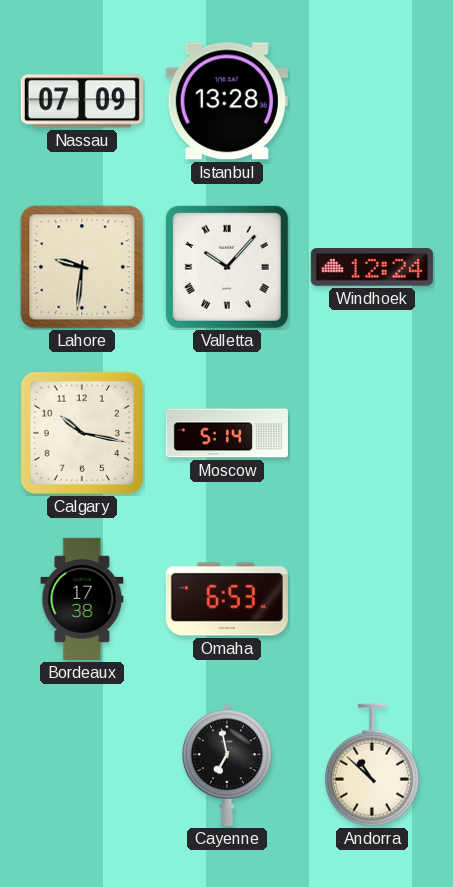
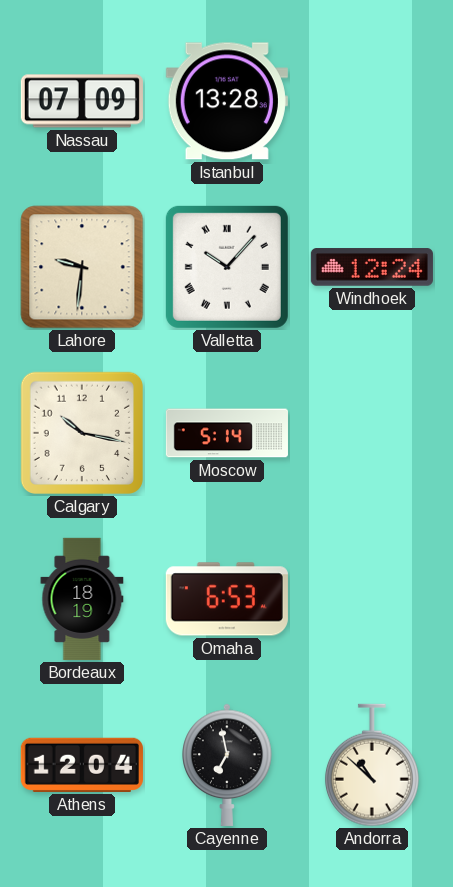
Bordeaux: 17:38 -> 18:19 (82, 599)
Athens: none -> 12:04 (82, 765)
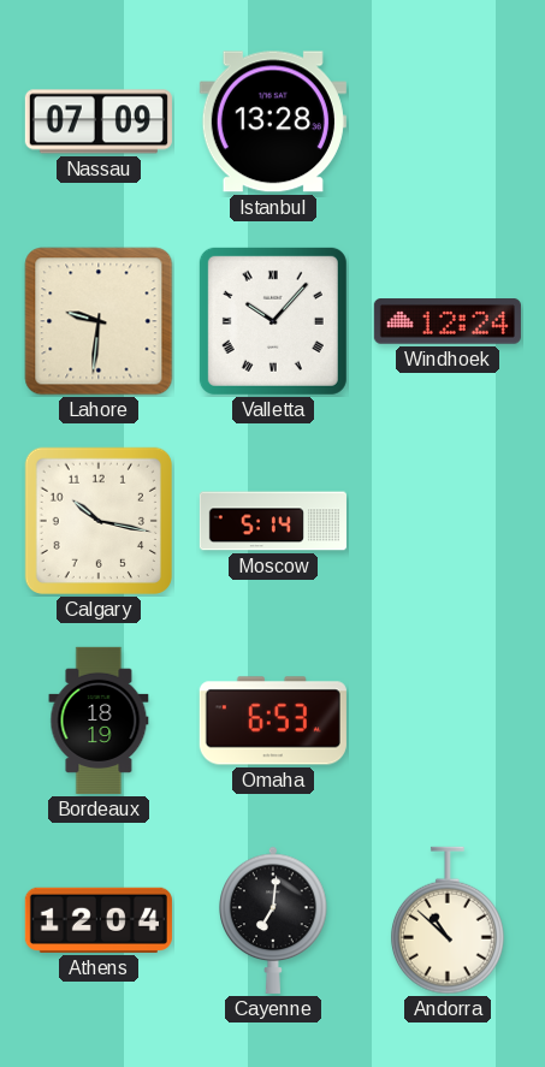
Cayenne: 6:58 -> 7:01 (273, 920)
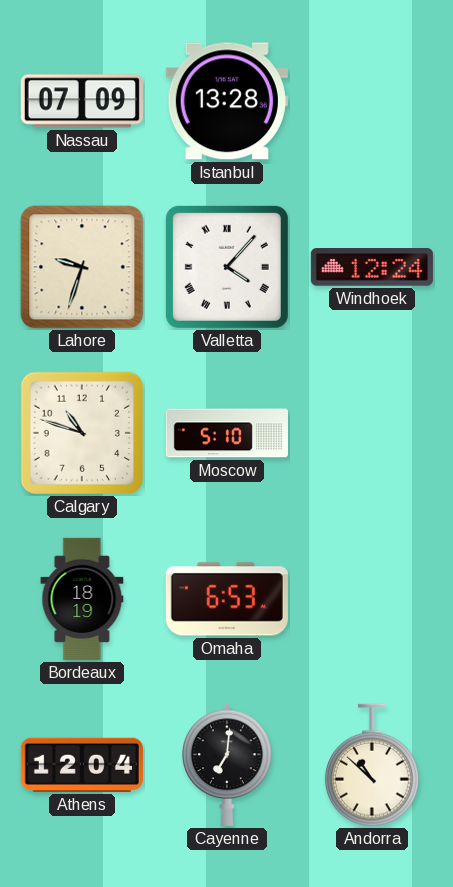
Lahore: 9:31 -> 9:33 (82, 267)
Valletta: 10:07 -> 4:07 (227, 267)
Calgary: 10:17 -> 10:48 (82, 433)
Moscow: 5:14 -> 5:10 (227, 433)
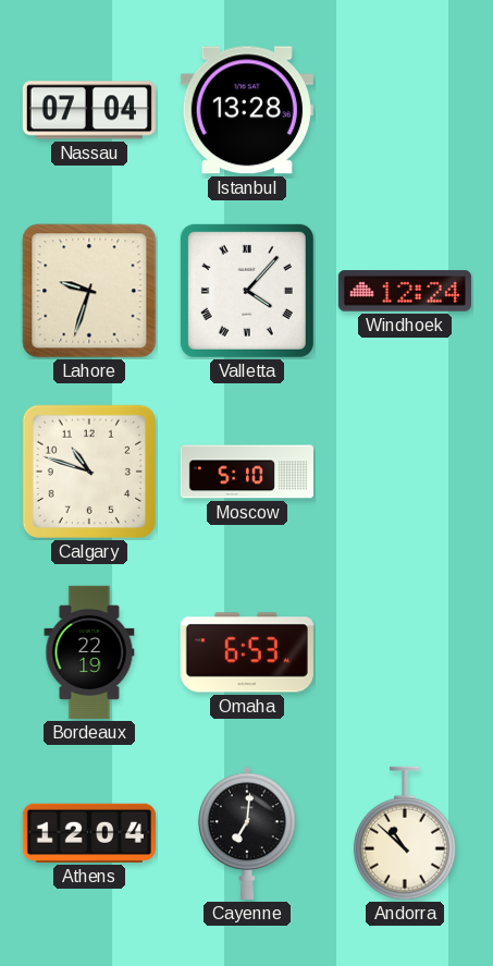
Nassau: 07:09 -> 07:04 (89, 110)
Bordeaux: 18:19 -> 22:19 (89, 652)
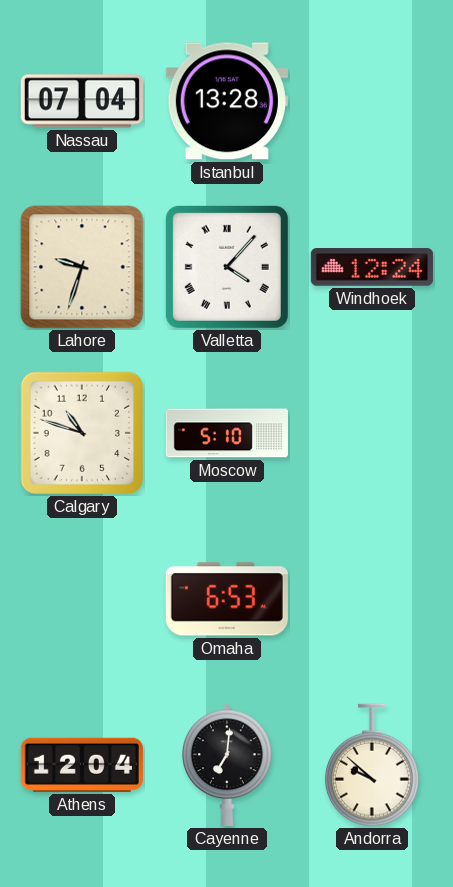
Bordeaux: 22:19 -> none (89, 652)
Andorra: 10:52 -> 9:52 (372, 765)
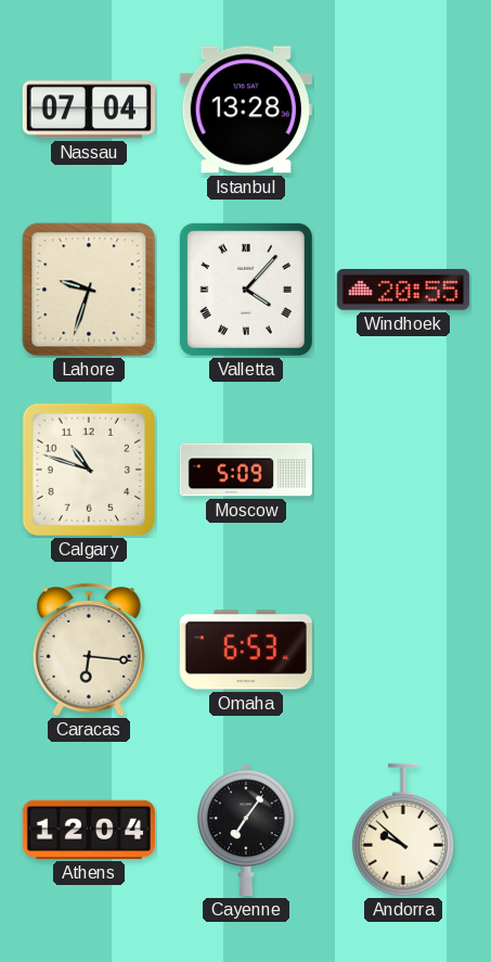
Windhoek: 12:24 -> 20:55 (403, 290)
Moscow: 5:10 -> 5:09 (246, 470)
Caracas: none -> 6:16 (90, 650)
Cayenne: 7:01 -> 7:06 (246, 830)
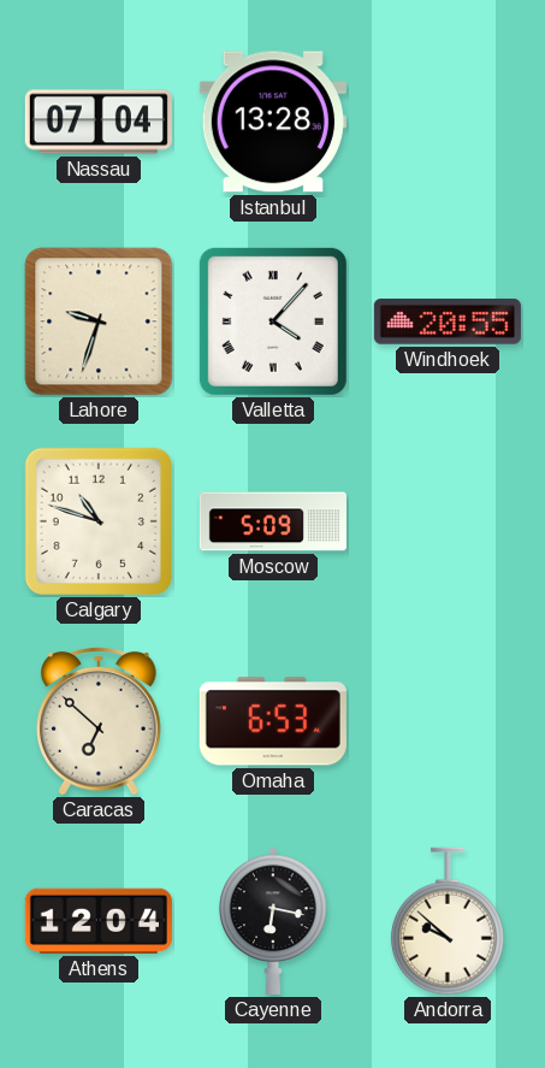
Caracas: 6:16 -> 6:52 (100, 721)
Cayenne: 7:06 -> 6:17 (273, 921)
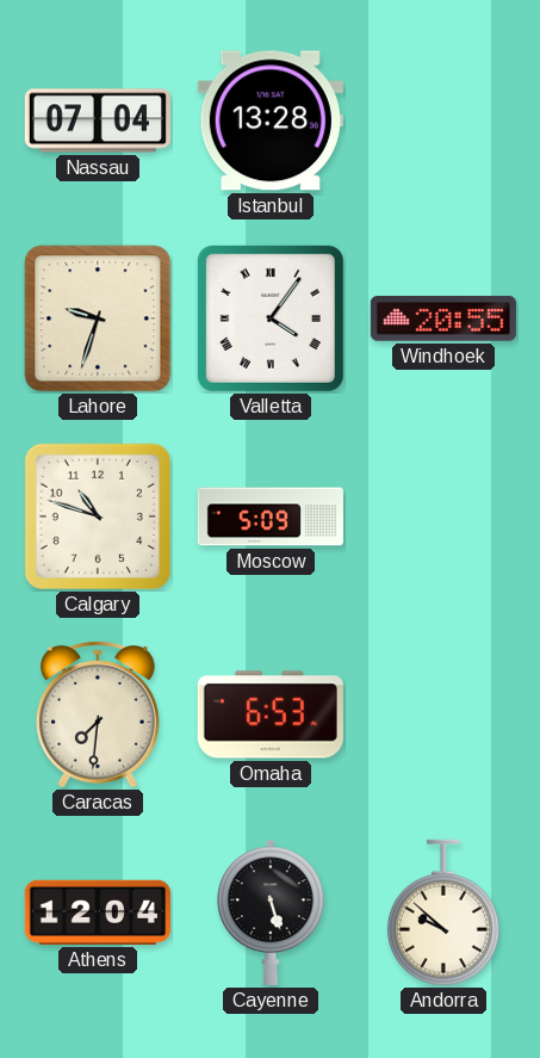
Valletta: 4:07 -> 4:06 (271, 318)
Caracas: 6:52 -> 7:31 (99, 714)
Cayenne: 6:17 -> 5:27 (271, 912)
